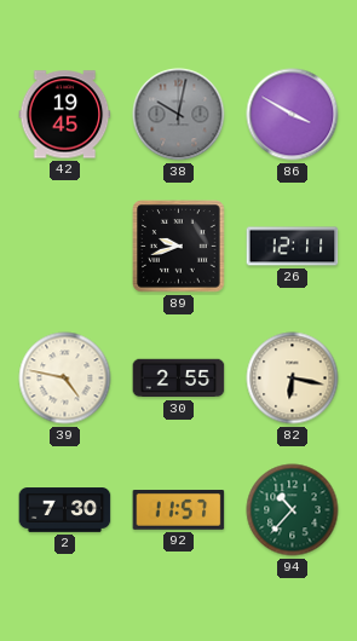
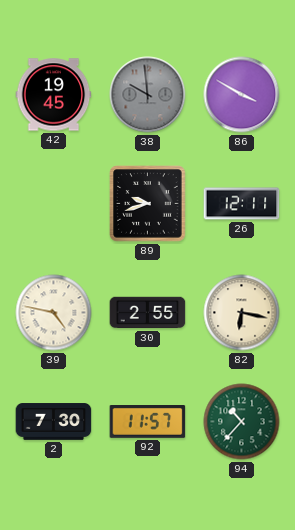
38: 10:02 -> 9:59 (148, 95)
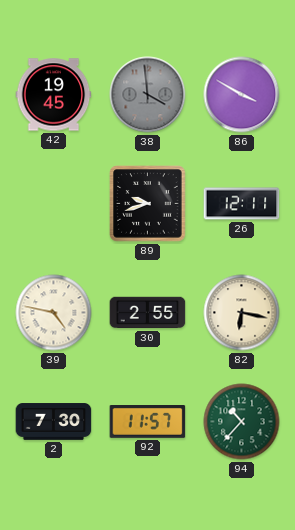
38: 9:59 -> 3:59 (148, 95)
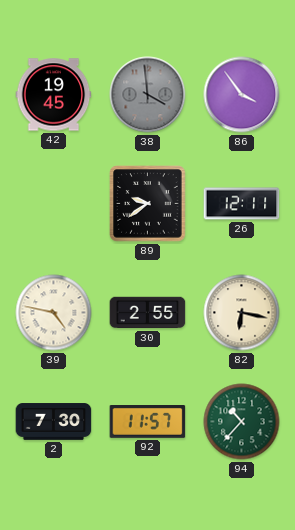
86: 3:50 -> 3:54 (242, 95)
89: 9:42 -> 9:39 (148, 204)
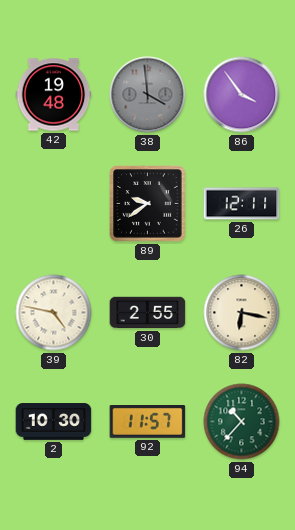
42: 19:45 -> 19:48 (54, 95)
2: 7:30 -> 10:30 (54, 422)
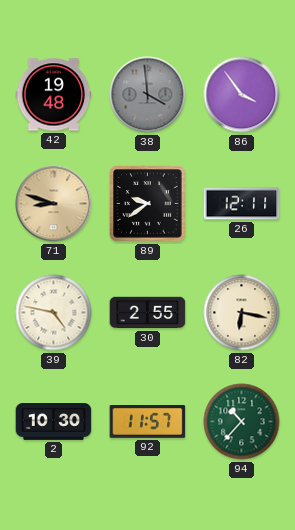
71: none -> 8:48 (54, 204)
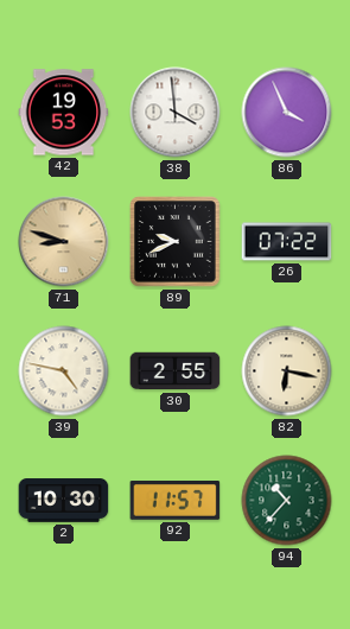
42: 19:48 -> 19:53 (64, 113)
38 dial: grey -> white (176, 113)
86: 3:54 -> 3:56 (287, 113)
89: 9:39 -> 9:41 (176, 242)
26: 12:11 -> 07:22 (287, 242)
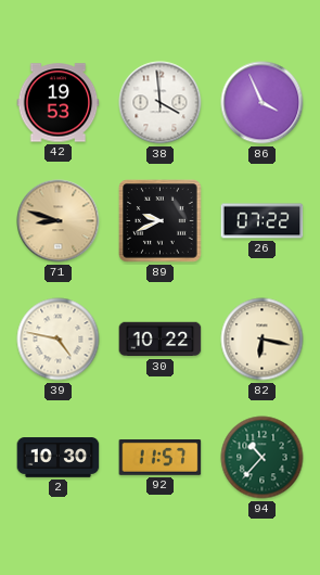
30: 2:55 -> 10:22 (161, 340)
